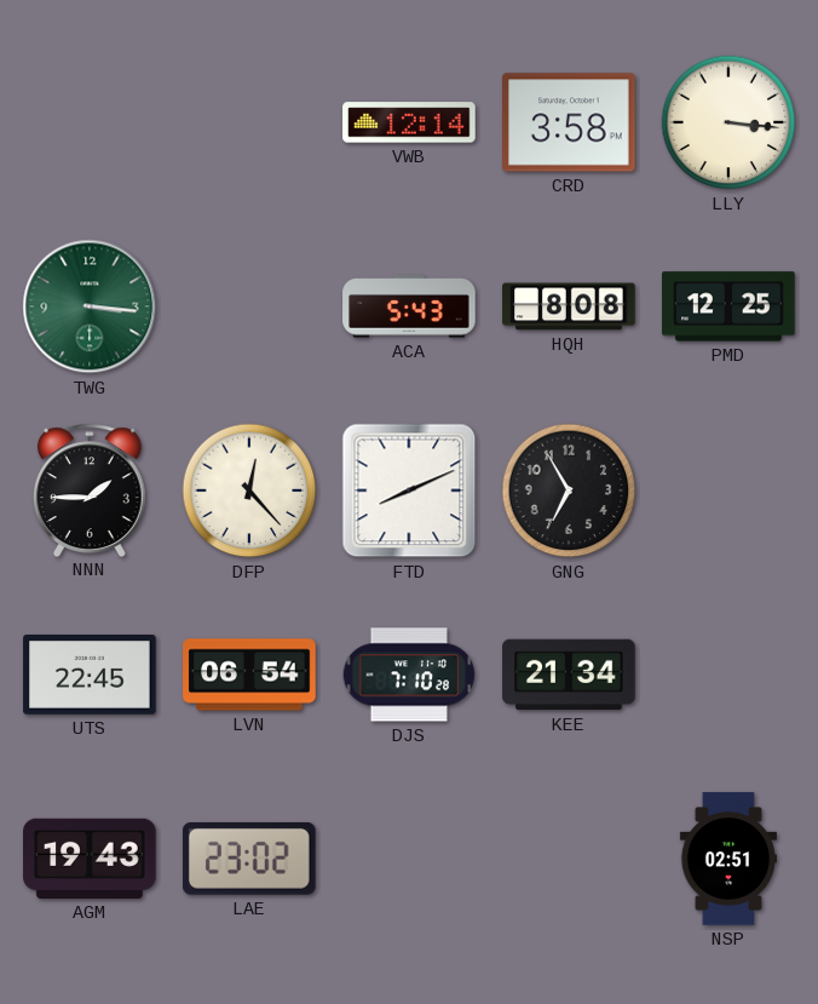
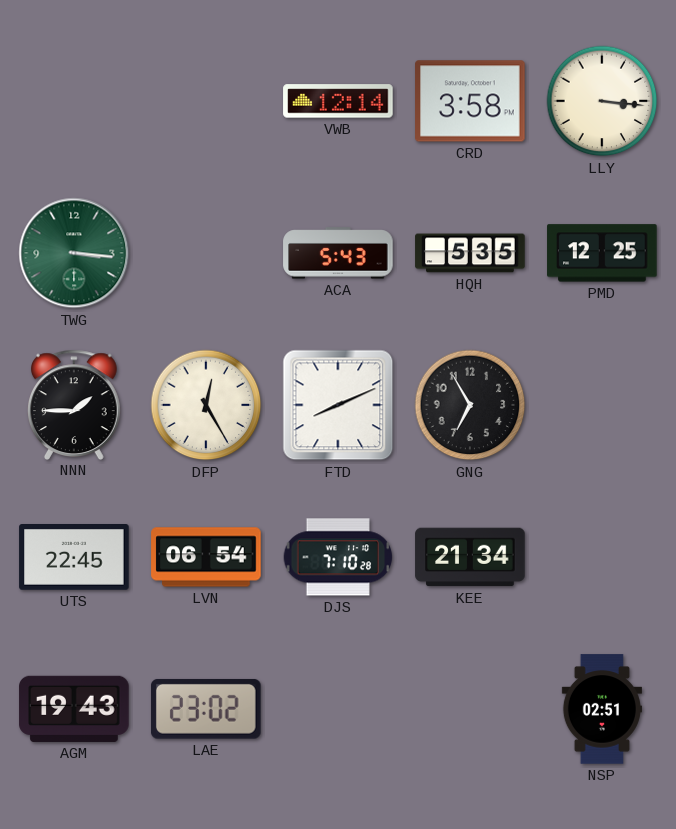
HQH: 8:08 -> 5:35 (470, 253)
DFP: 12:23 -> 12:25 (206, 405)
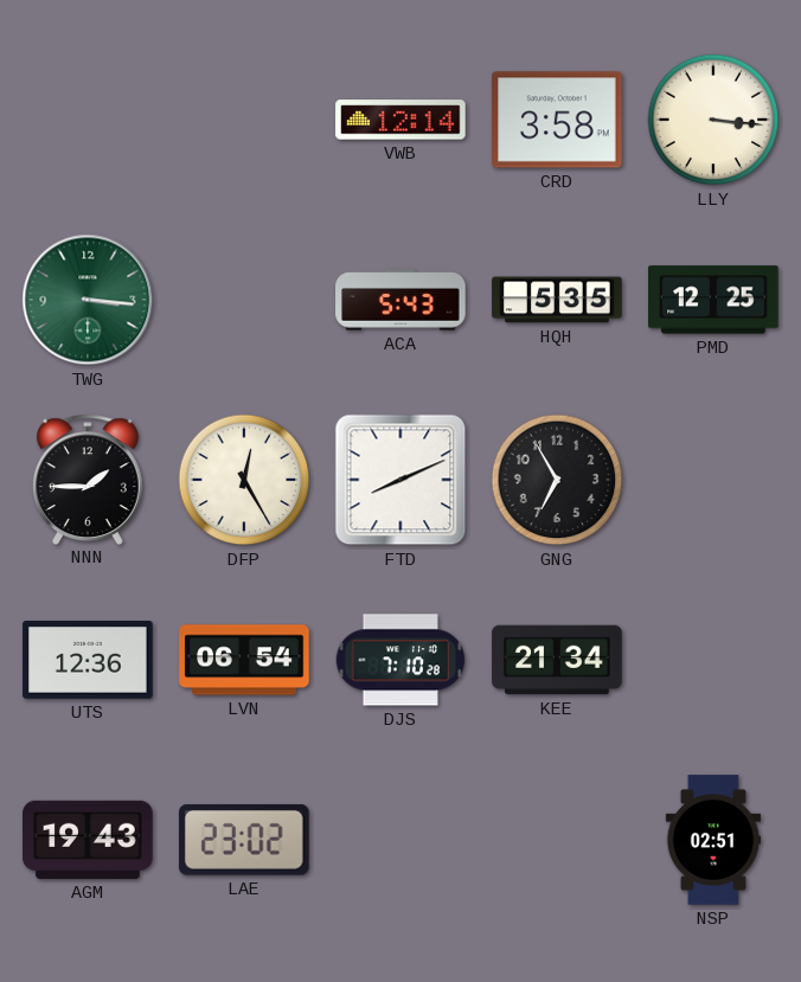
UTS: 22:45 -> 12:36 (88, 661)
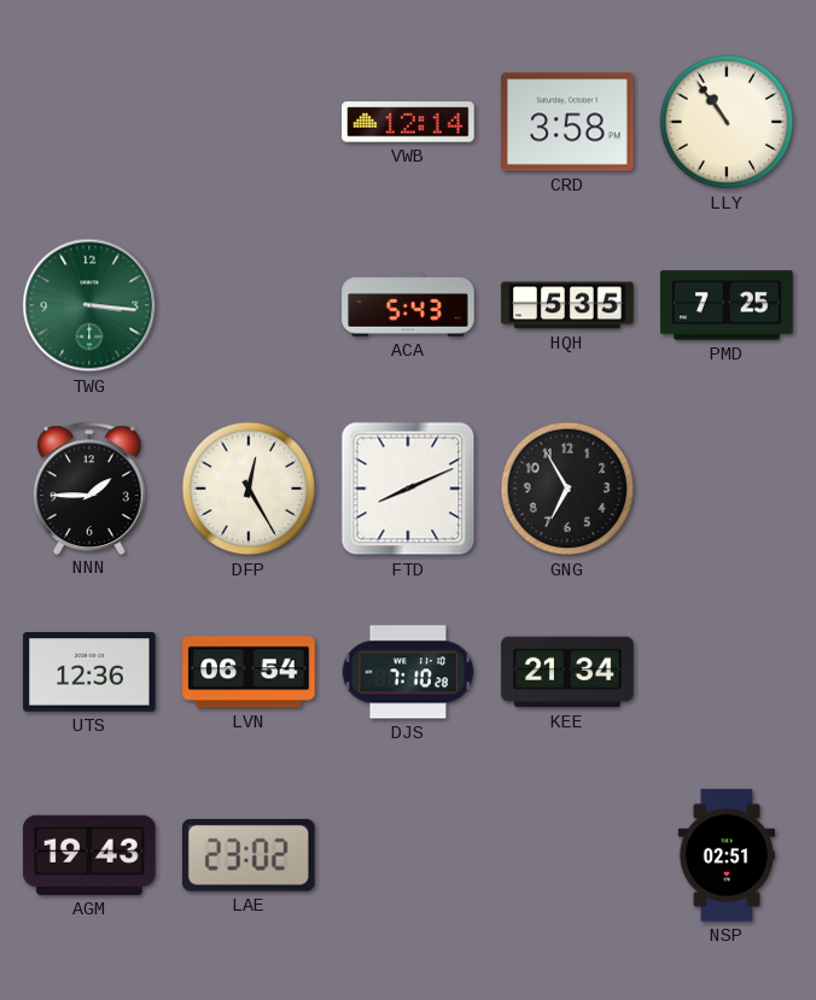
LLY: 3:16 -> 10:54 (727, 122)
PMD: 12:25 -> 7:25 (727, 305)
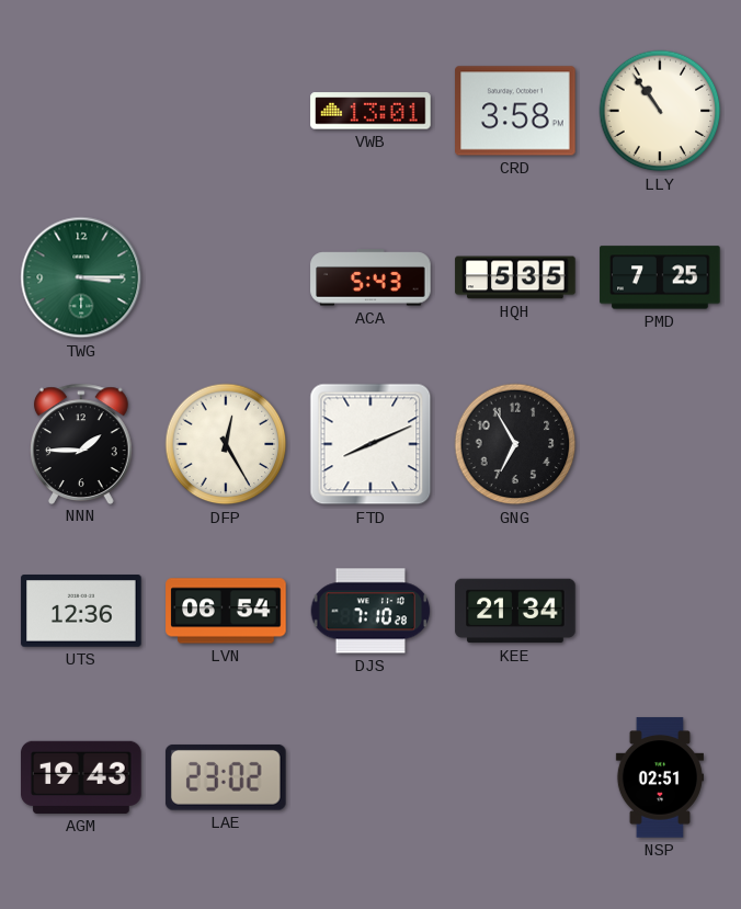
VWB: 12:14 -> 13:01 (371, 111)
TWG: 3:16 -> 3:15 (81, 277)
